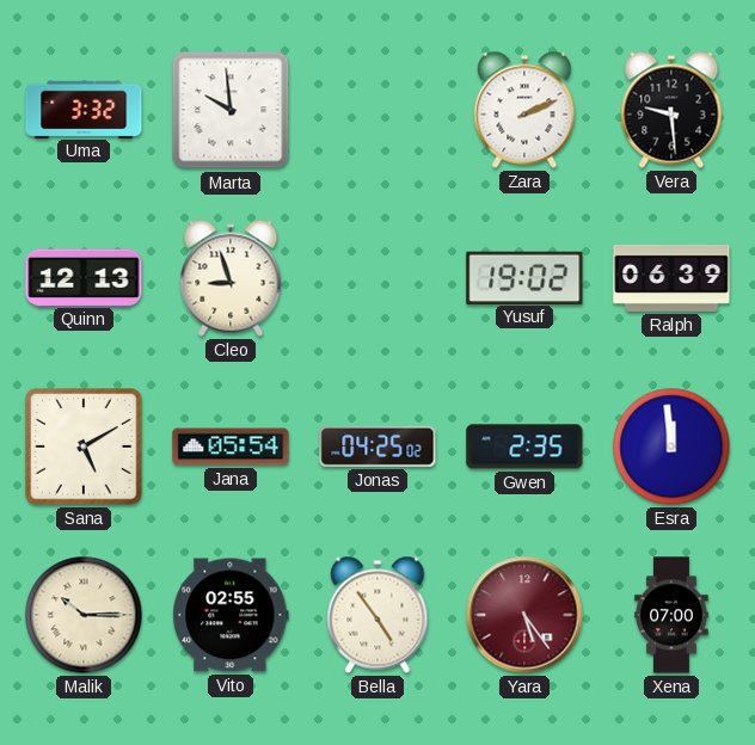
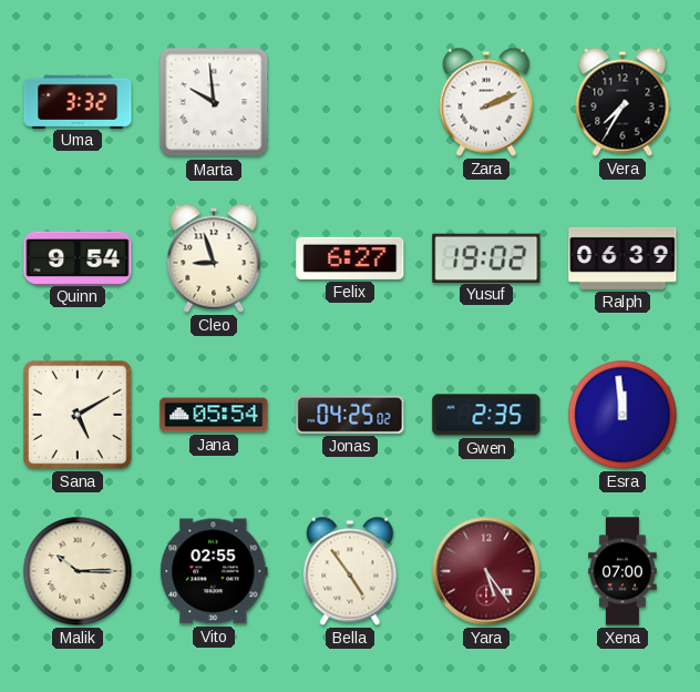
Vera: 9:29 -> 7:35 (622, 102)
Quinn: 12:13 -> 9:54 (78, 257)
Felix: none -> 6:27 (350, 258)
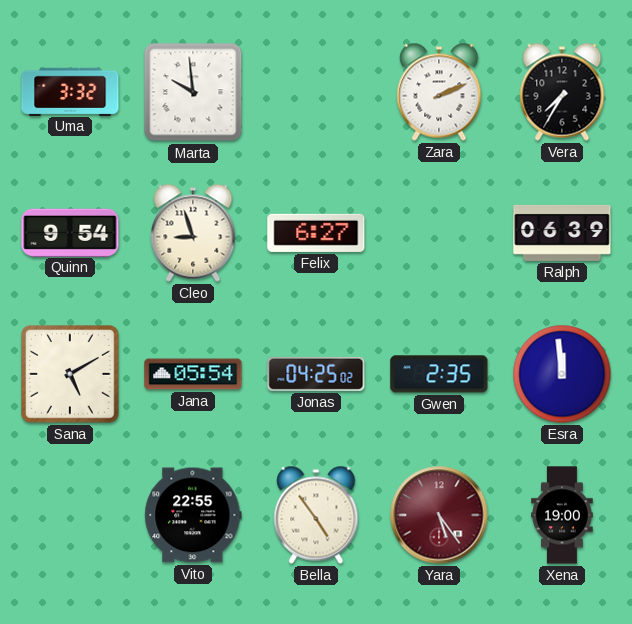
Yusuf: 19:02 -> none (486, 257)
Malik: 10:15 -> none (78, 571)
Vito: 02:55 -> 22:55 (193, 515)
Xena: 07:00 -> 19:00 (562, 515)
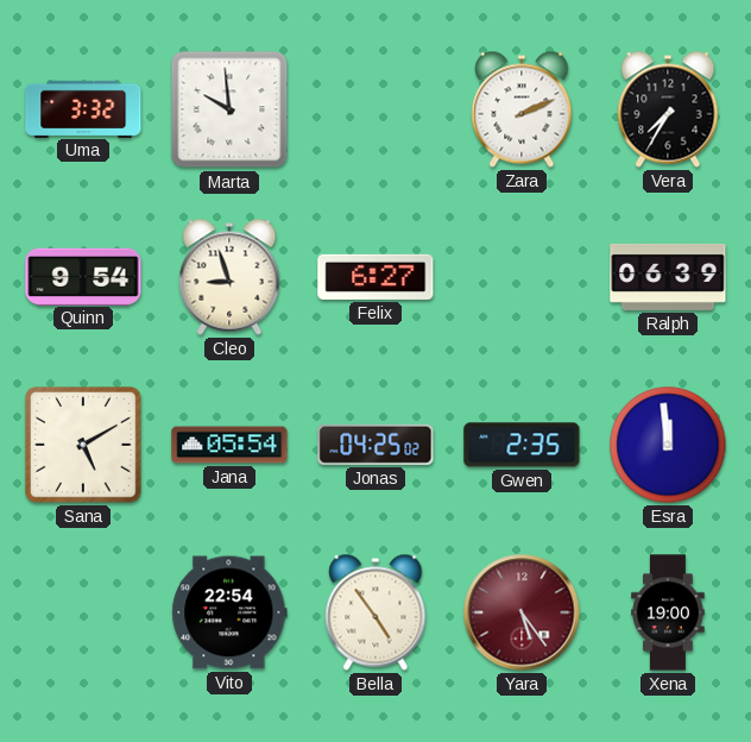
Vito: 22:55 -> 22:54 (229, 612)
